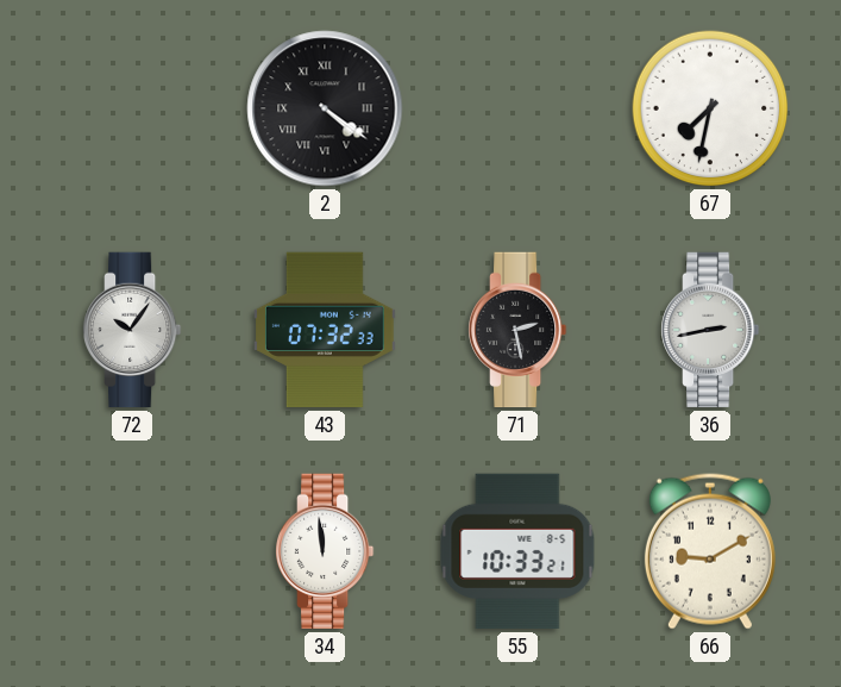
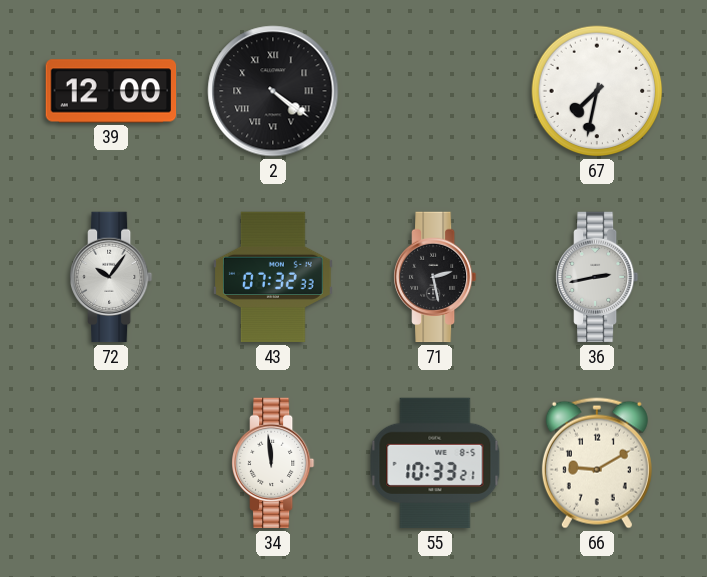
39: none -> 12:00 (111, 91)
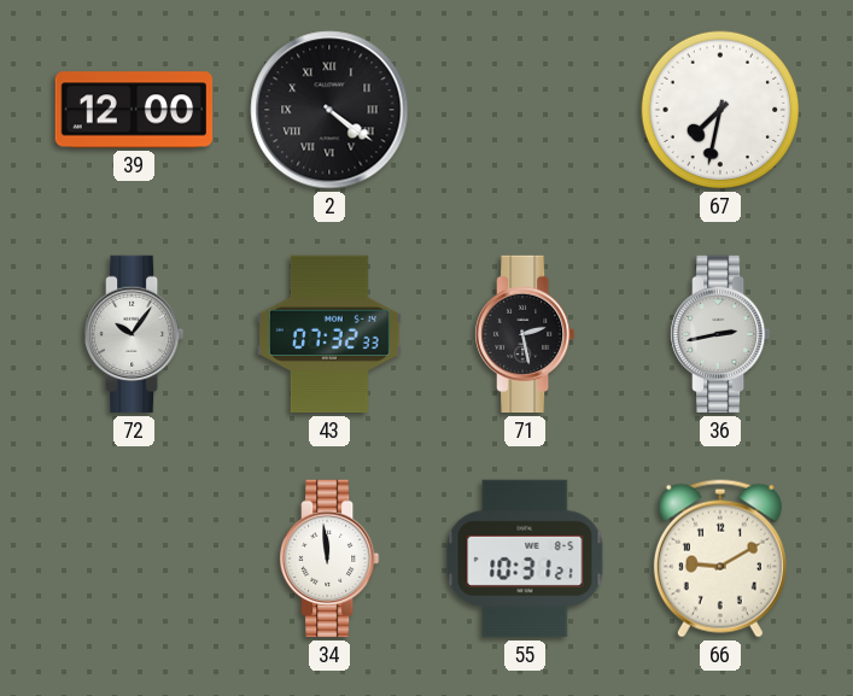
55: 10:33 -> 10:31 (525, 558)
